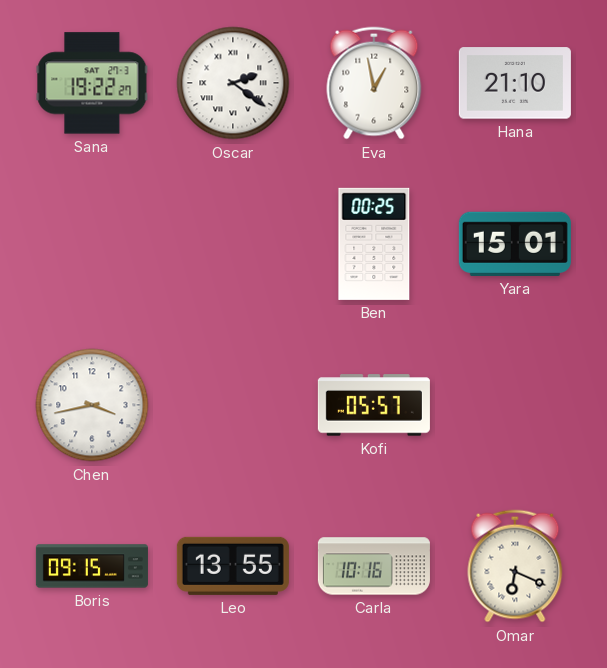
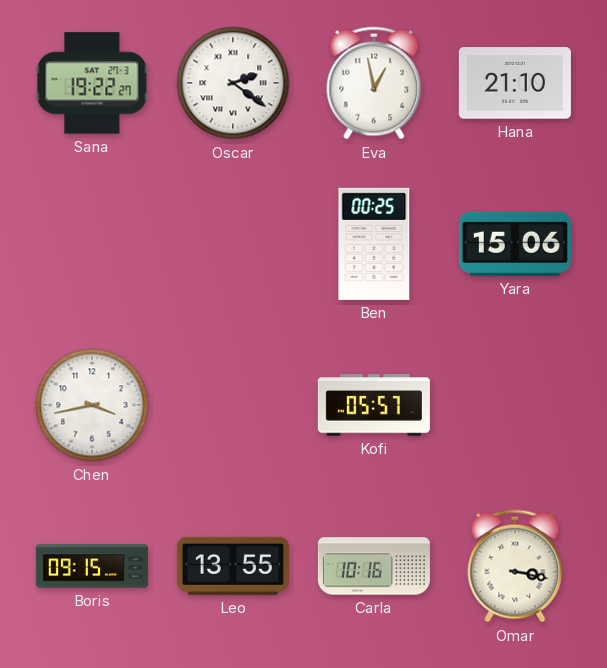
Yara: 15:01 -> 15:06 (515, 244)
Omar: 6:19 -> 3:17 (515, 566)
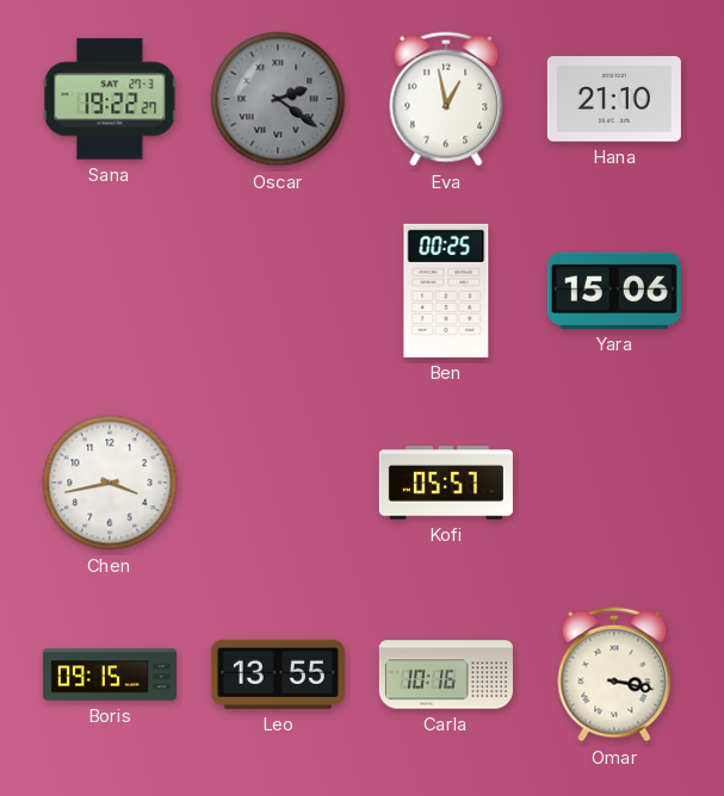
Oscar dial: white -> grey (278, 99)
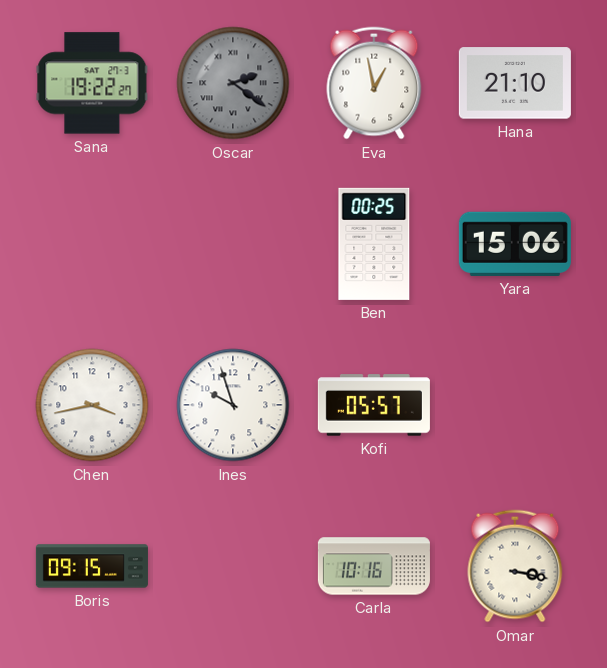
Ines: none -> 9:57 (233, 405)
Leo: 13:55 -> none (278, 674)
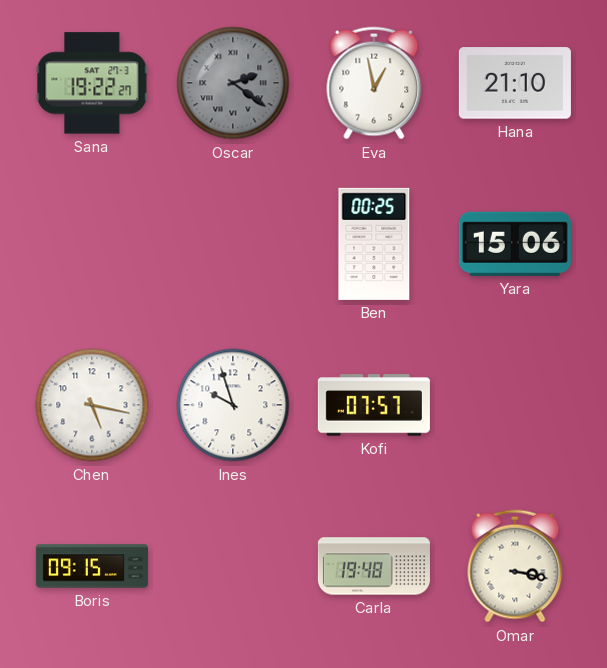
Chen: 3:43 -> 5:17 (92, 405)
Kofi: 05:57 -> 07:57 (374, 405)
Carla: 10:16 -> 19:48 (374, 566)
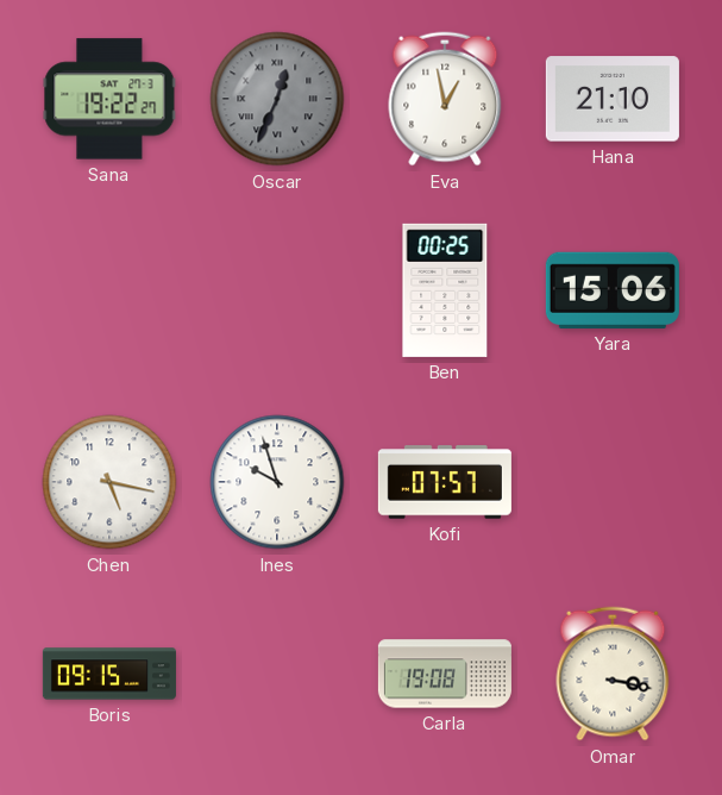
Oscar: 2:21 -> 12:34 (277, 99)
Carla: 19:48 -> 19:08 (445, 674)
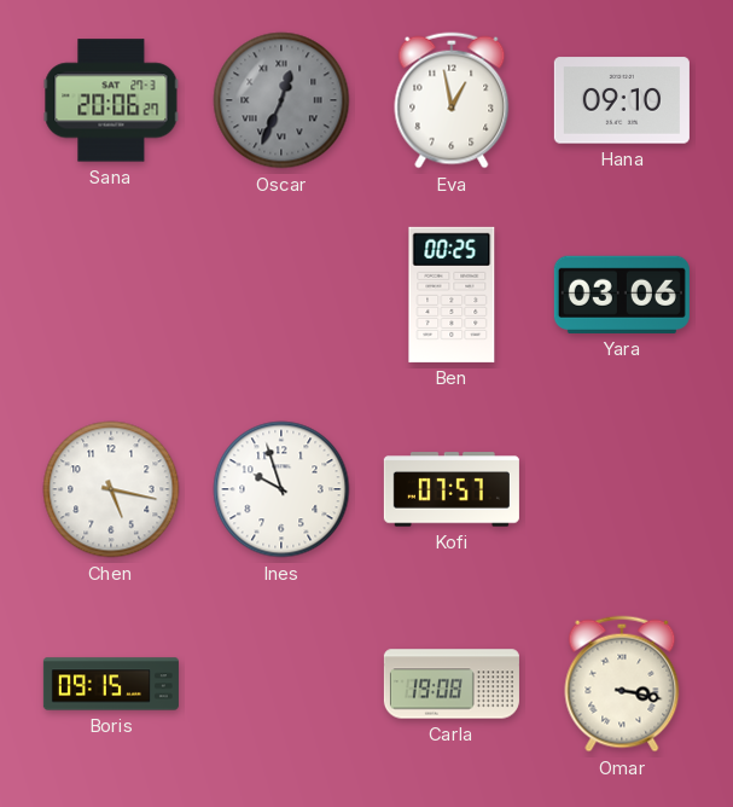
Sana: 19:22 -> 20:06 (111, 100)
Hana: 21:10 -> 09:10 (622, 100)
Yara: 15:06 -> 03:06 (622, 295)
